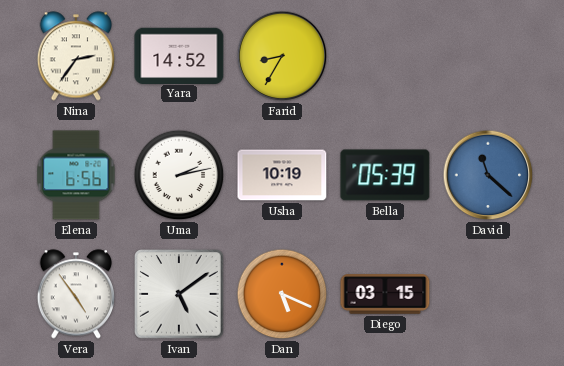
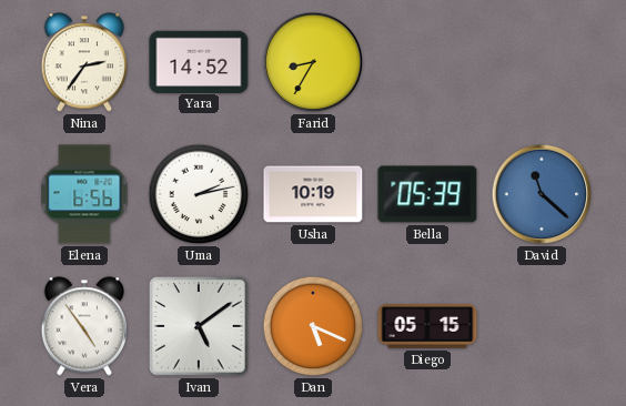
Diego: 03:15 -> 05:15 (427, 326)
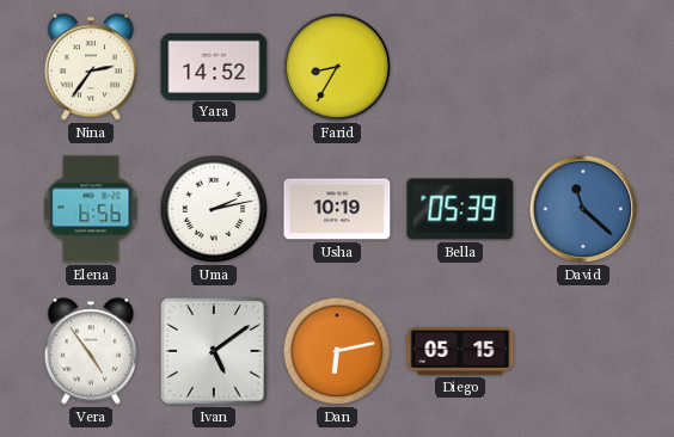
Dan: 5:19 -> 6:13 (337, 351)
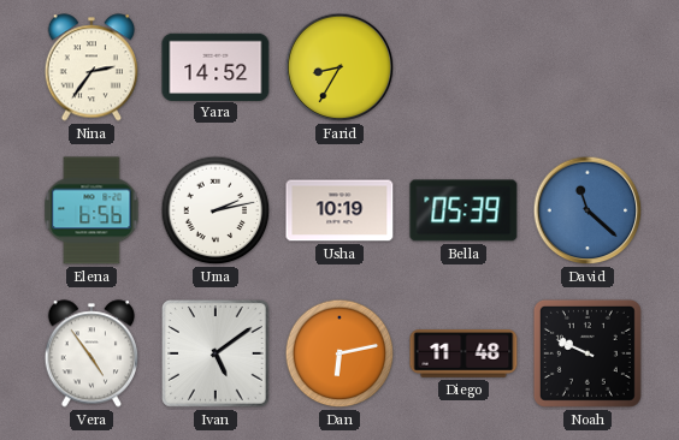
Diego: 05:15 -> 11:48 (464, 353)
Noah: none -> 9:49 (588, 353)
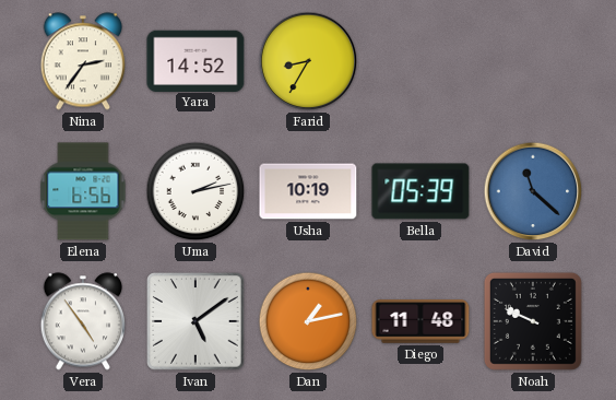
Dan: 6:13 -> 1:13 (308, 321)
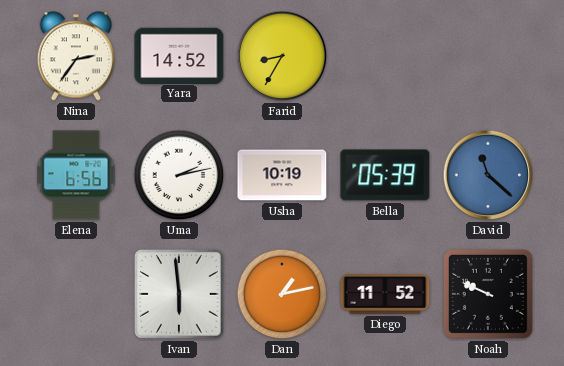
Vera: 4:54 -> none (82, 321)
Ivan: 5:09 -> 5:59 (179, 294)
Diego: 11:48 -> 11:52 (385, 294)
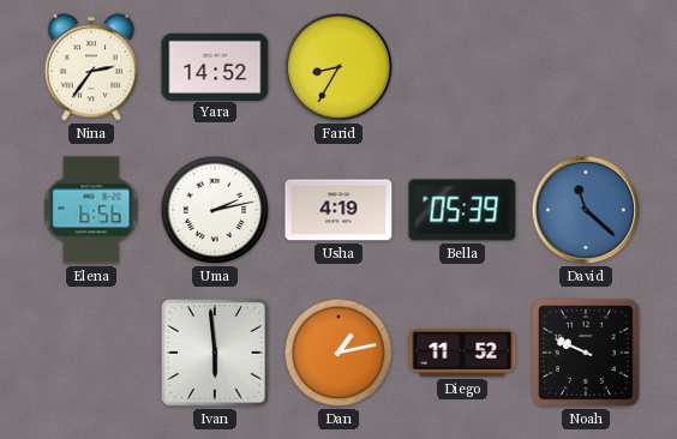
Usha: 10:19 -> 4:19 (338, 210)
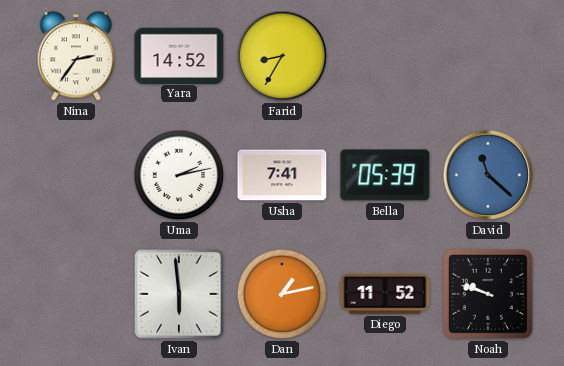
Elena: 6:56 -> none (91, 210)
Usha: 4:19 -> 7:41 (282, 175)
Noah: 9:49 -> 9:48 (488, 294)
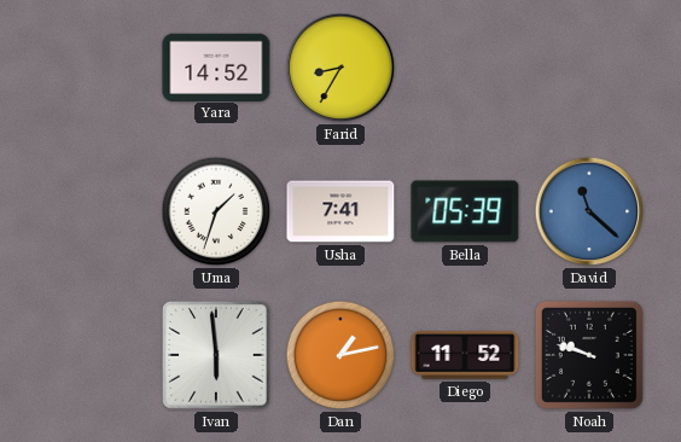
Nina: 2:36 -> none (75, 56)
Uma: 2:13 -> 1:33 (216, 211)
